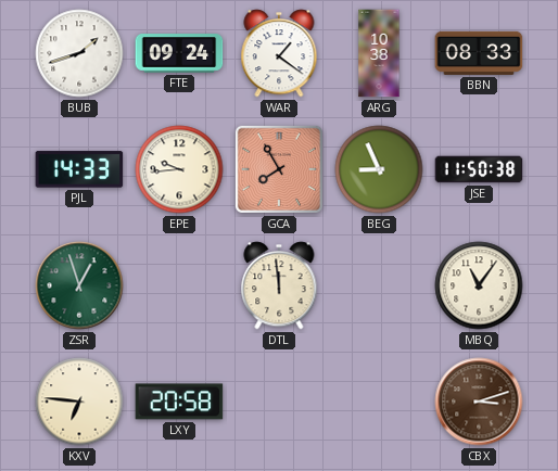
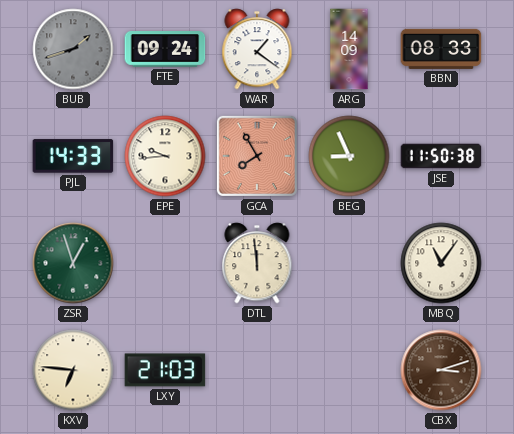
BUB dial: white -> grey (73, 49)
ARG: 10:38 -> 14:09 (349, 49)
LXY: 20:58 -> 21:03 (165, 370)
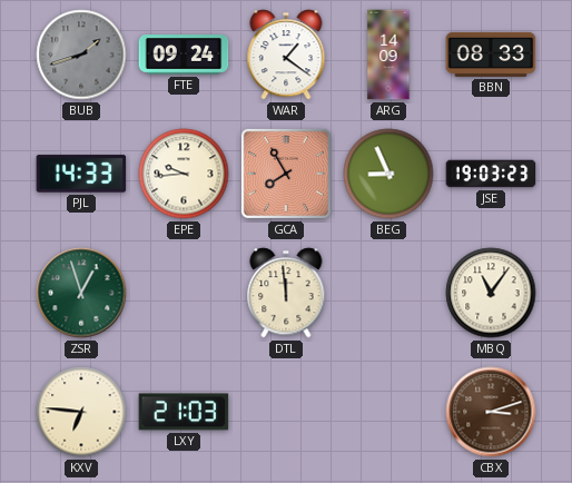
JSE: 11:50 -> 19:03 (491, 174)
